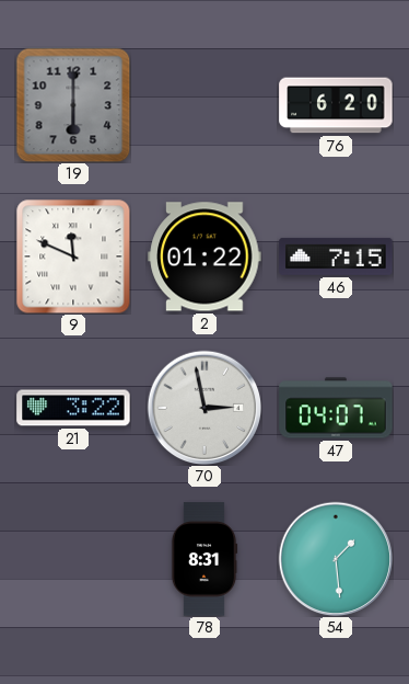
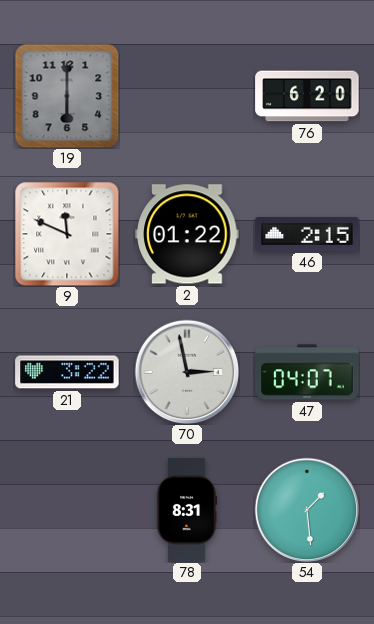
46: 7:15 -> 2:15 (307, 234)
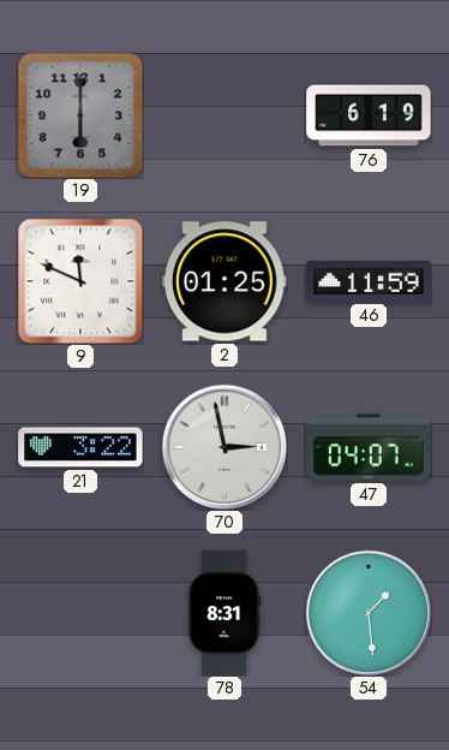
76: 6:20 -> 6:19 (369, 115)
2: 01:22 -> 01:25 (224, 281)
46: 2:15 -> 11:59 (369, 281)
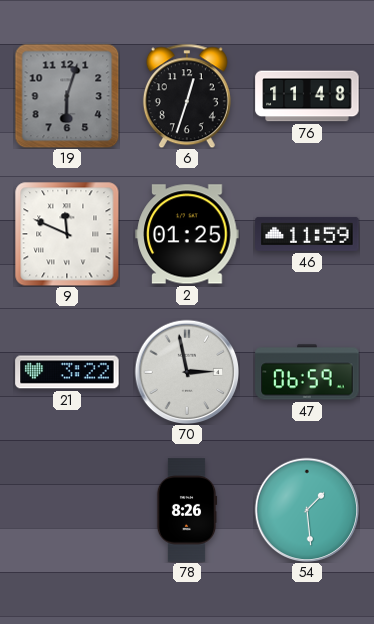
19: 6:00 -> 6:03 (67, 96)
6: none -> 12:33 (187, 96)
76: 6:19 -> 11:48 (307, 96)
47: 04:07 -> 06:59 (307, 372)
78: 8:31 -> 8:26 (187, 510)
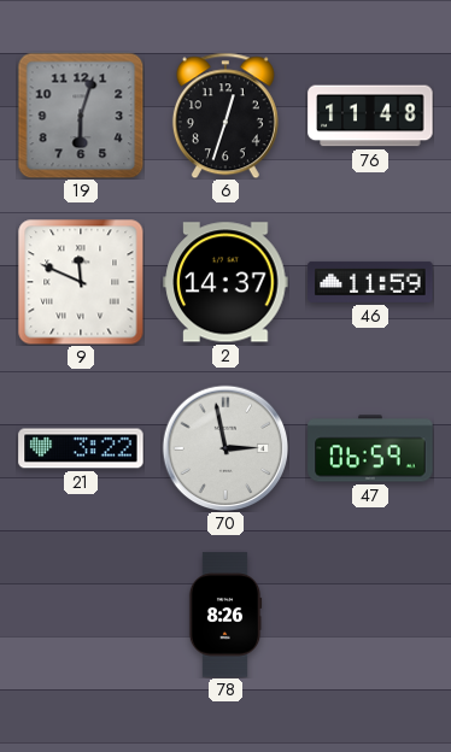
2: 01:25 -> 14:37 (225, 282)
54: 1:29 -> none (307, 510)
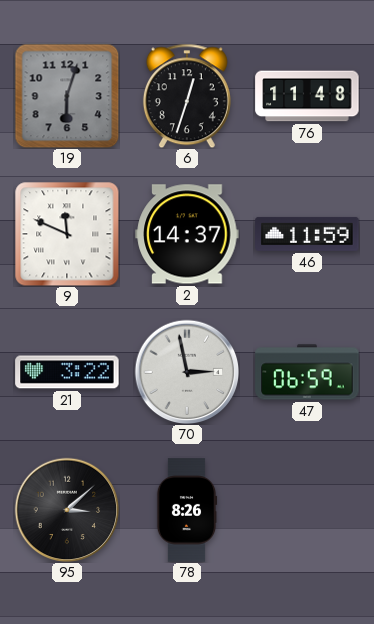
95: none -> 3:08 (67, 510)
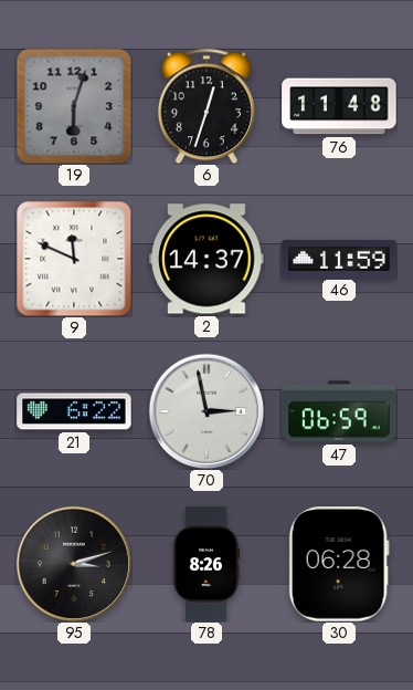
21: 3:22 -> 6:22 (74, 411)
95: 3:08 -> 3:12 (74, 564)
30: none -> 06:28 (339, 564)
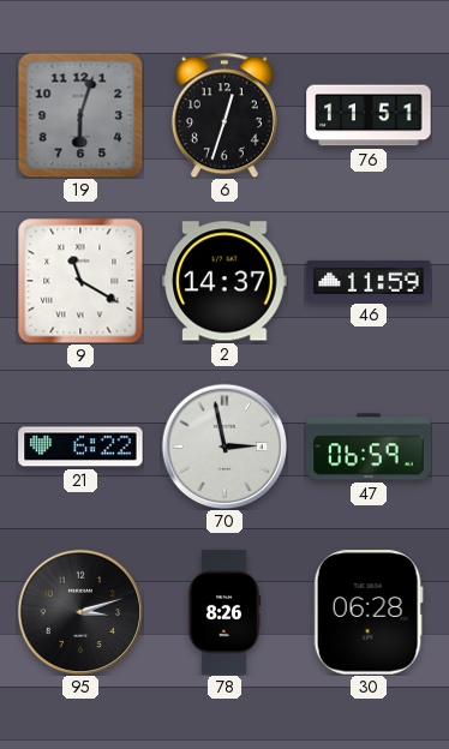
76: 11:48 -> 11:51 (369, 115)
9: 11:49 -> 11:20 (80, 281)
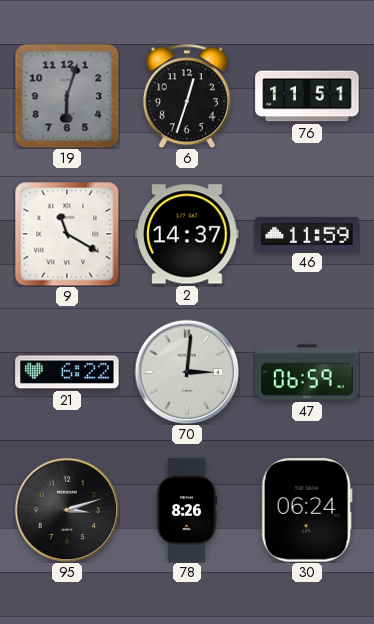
70: 2:58 -> 3:01 (187, 372)
30: 06:28 -> 06:24 (307, 510)
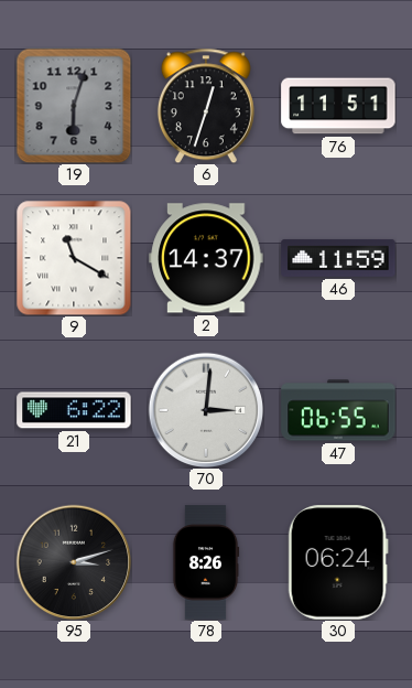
47: 06:59 -> 06:55 (338, 410)
